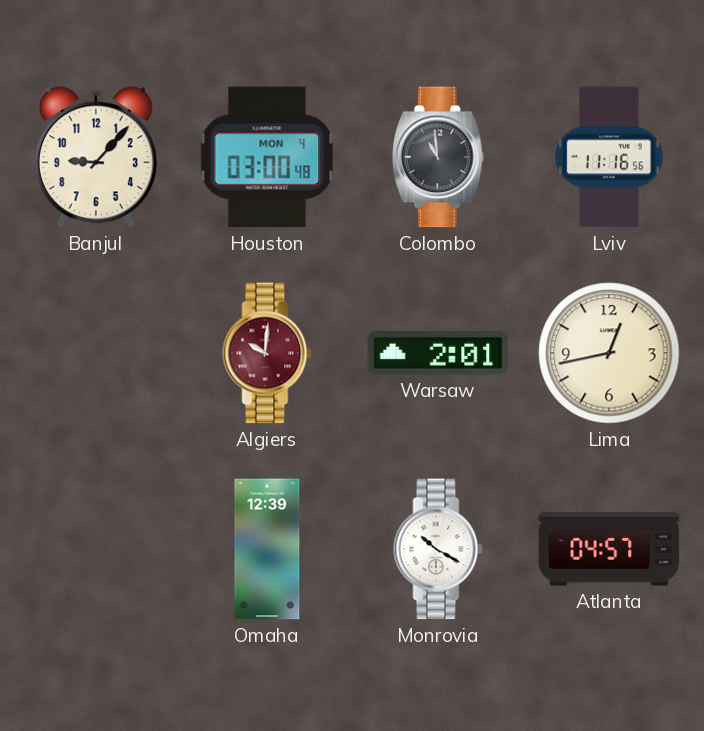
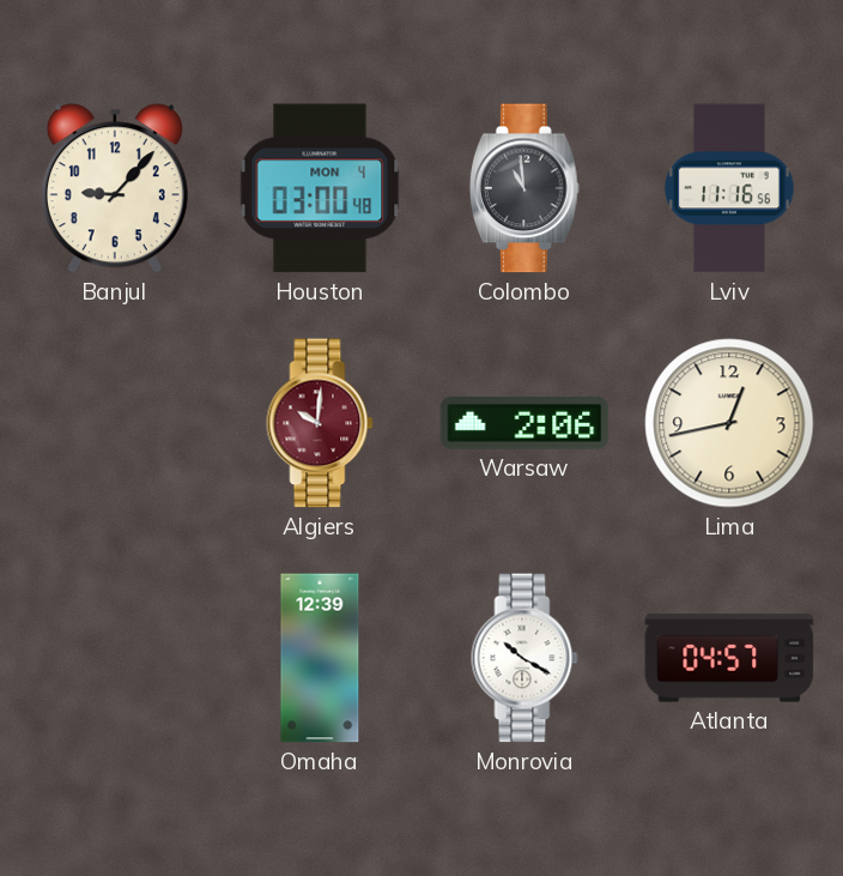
Warsaw: 2:01 -> 2:06 (524, 424)
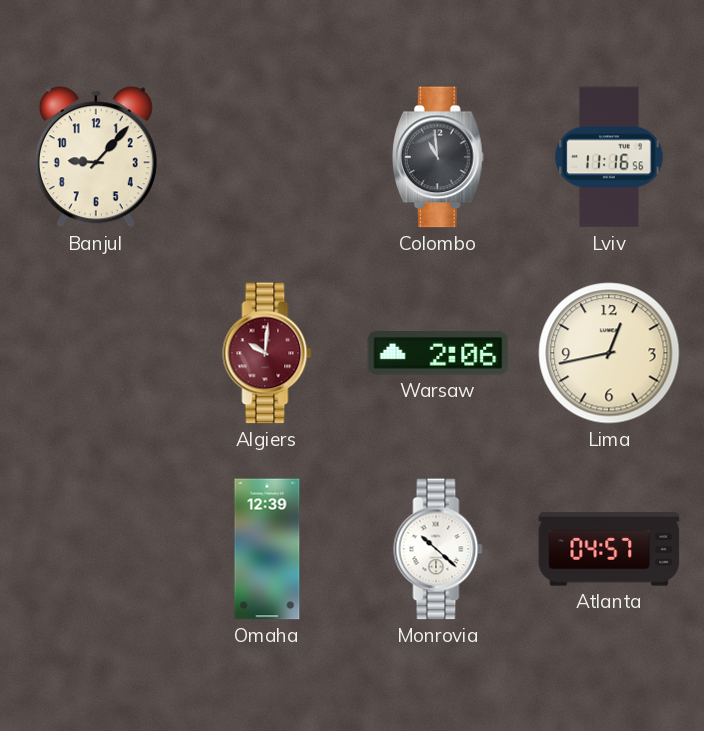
Houston: 03:00 -> none (320, 188)
Monrovia: 10:20 -> 10:22 (438, 549)
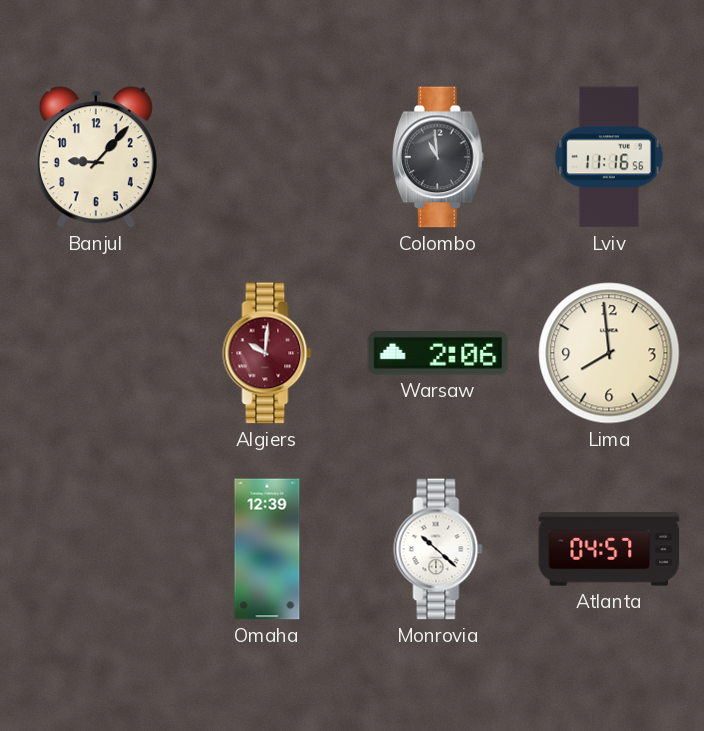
Lima: 12:43 -> 7:59 (609, 353)
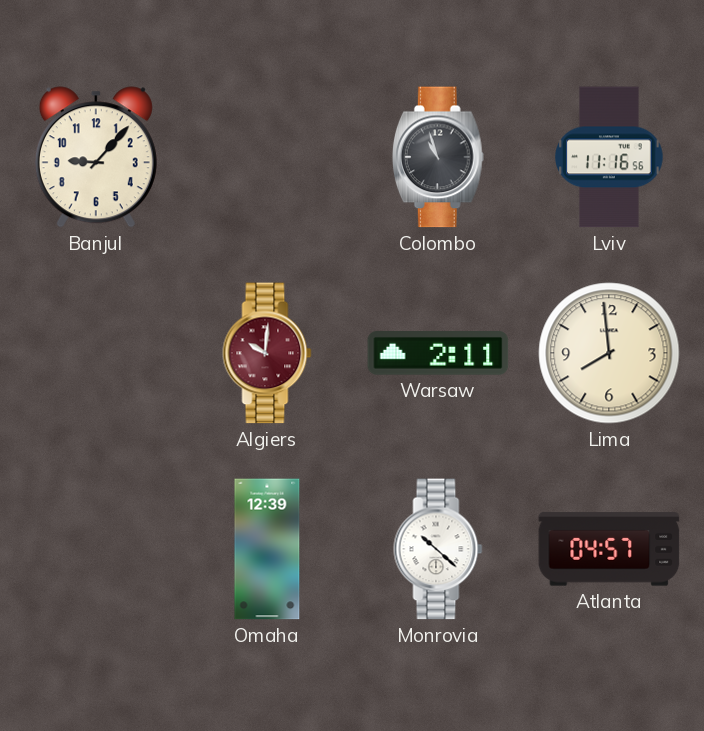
Colombo: 10:59 -> 10:57 (438, 157)
Warsaw: 2:06 -> 2:11 (438, 354)
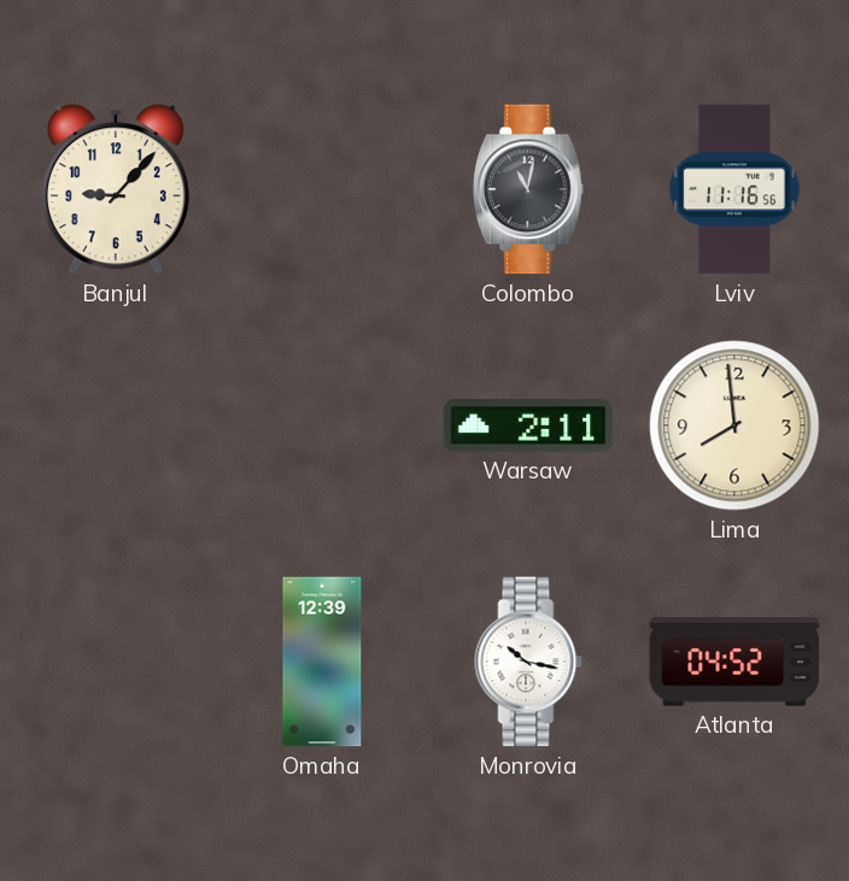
Colombo: 10:57 -> 11:02 (528, 189)
Algiers: 10:01 -> none (267, 353)
Monrovia: 10:22 -> 10:17 (528, 662)
Atlanta: 04:57 -> 04:52 (734, 662)
